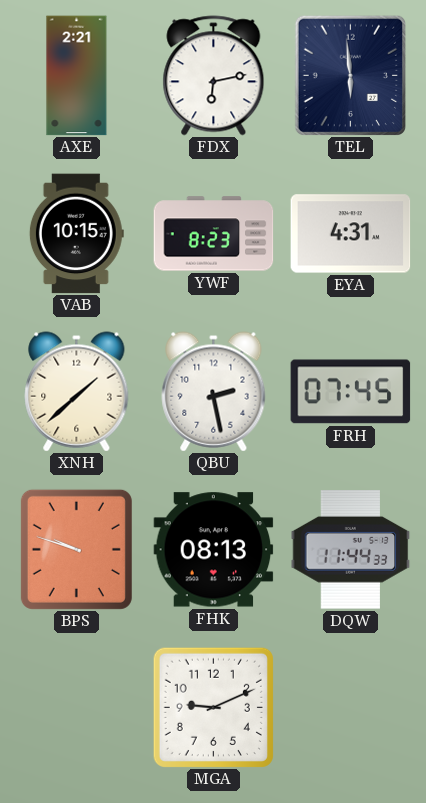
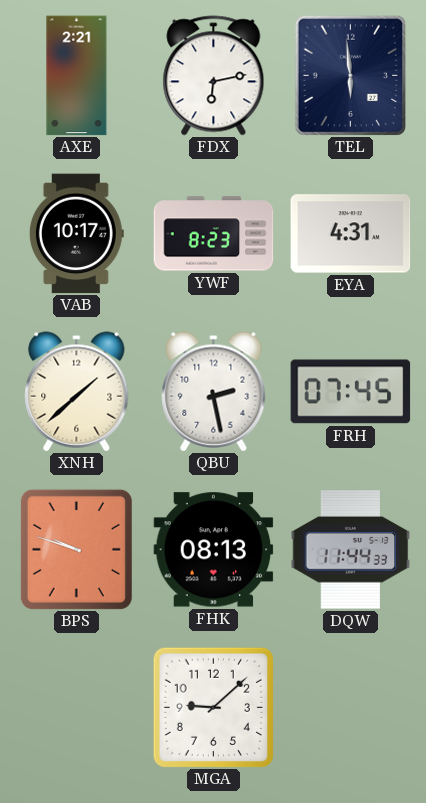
VAB: 10:15 -> 10:17 (76, 234)
MGA: 9:11 -> 9:08 (213, 707)
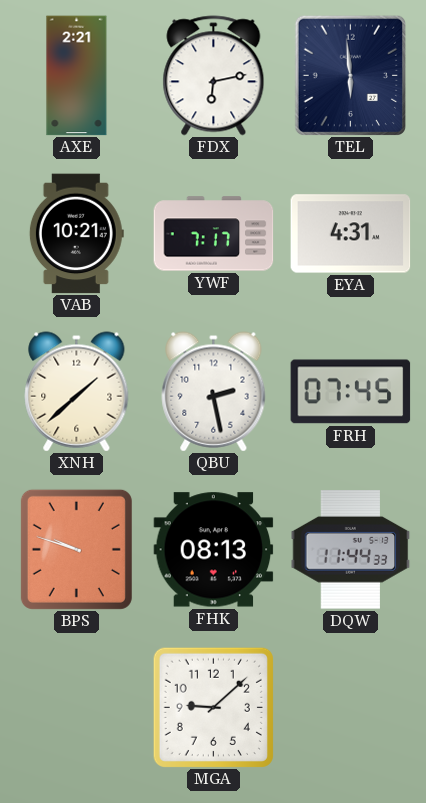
VAB: 10:17 -> 10:21 (76, 234)
YWF: 8:23 -> 7:17 (214, 234)
